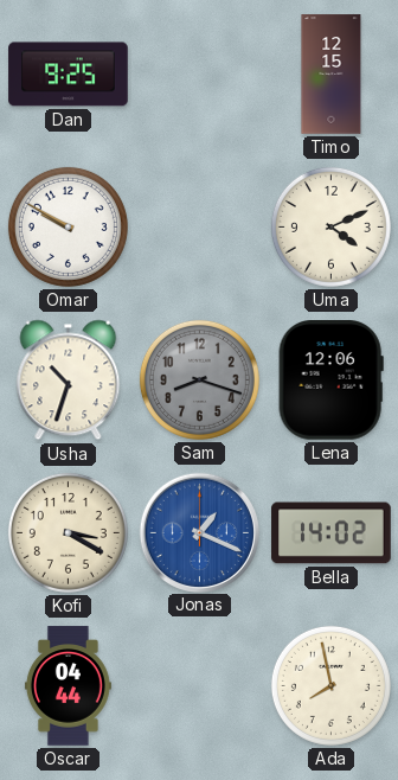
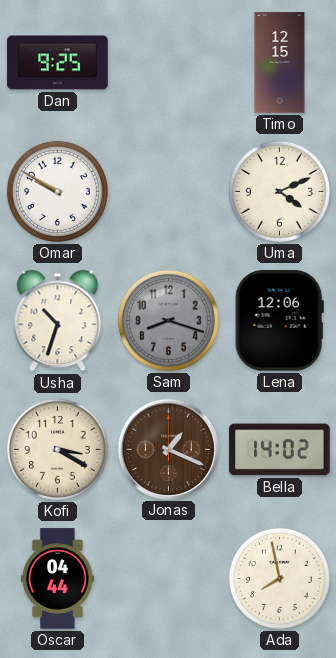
Jonas dial: blue -> brown (168, 449)
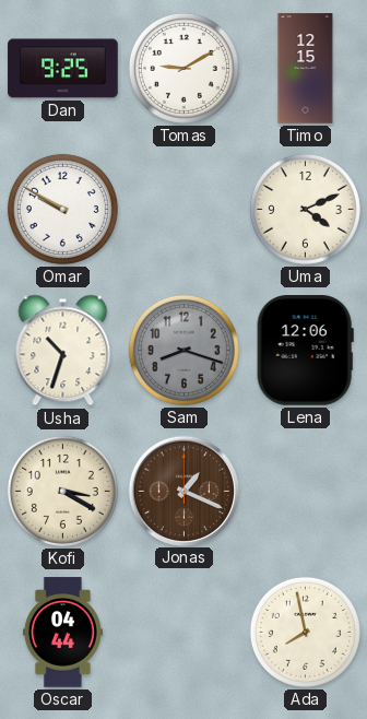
Tomas: none -> 9:10 (183, 68)
Bella: 14:02 -> none (280, 450)
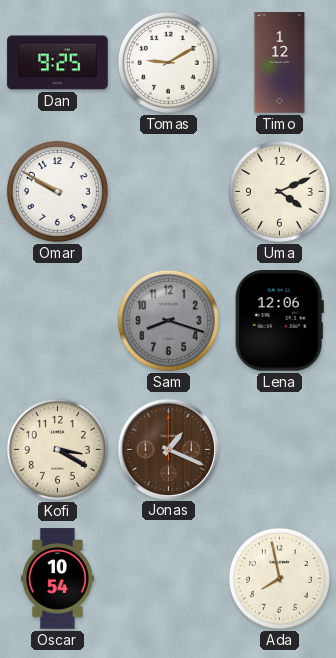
Timo: 12:15 -> 1:12 (280, 63)
Usha: 10:33 -> none (63, 351)
Oscar: 04:44 -> 10:54 (57, 579)
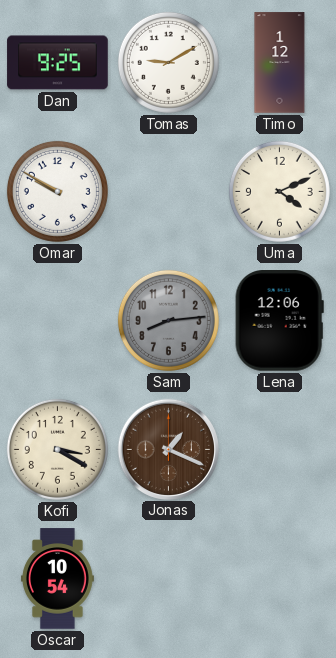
Sam: 8:18 -> 8:14 (168, 320)
Ada: 7:58 -> none (279, 578)
